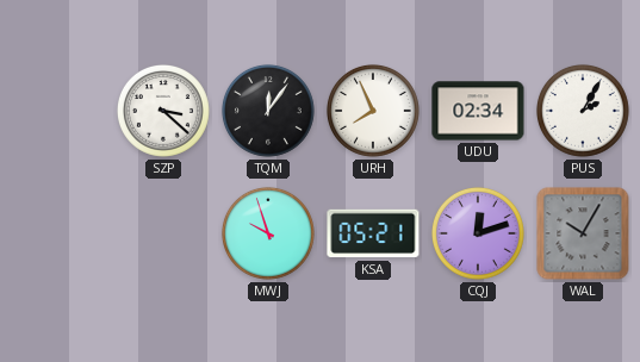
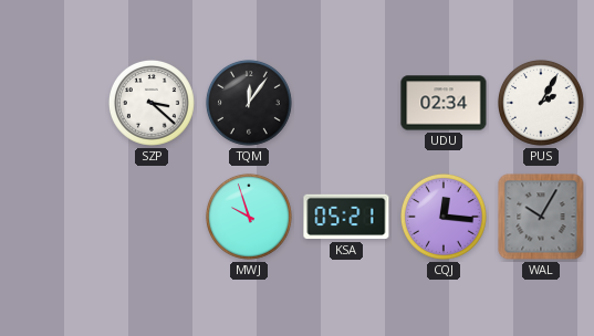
URH: 7:56 -> none (373, 111)
CQJ: 12:12 -> 12:16 (444, 217)
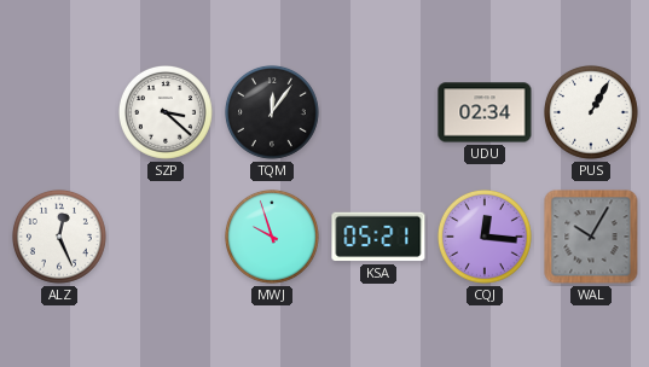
PUS: 2:05 -> 1:05 (591, 112)
ALZ: none -> 12:26 (59, 237)
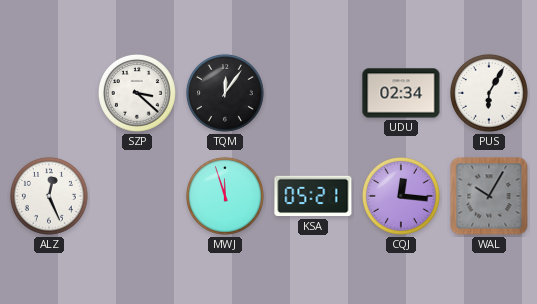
PUS: 1:05 -> 6:05 (489, 93)
MWJ: 9:57 -> 11:57 (225, 196)
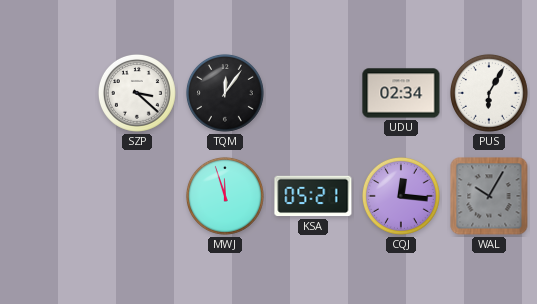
ALZ: 12:26 -> none (49, 196)
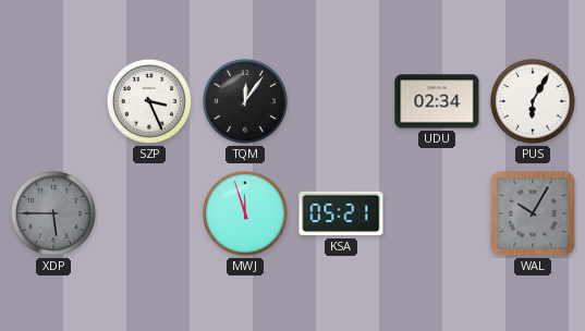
SZP: 3:22 -> 3:26 (149, 101)
XDP: none -> 5:45 (53, 213)
CQJ: 12:16 -> none (401, 196)
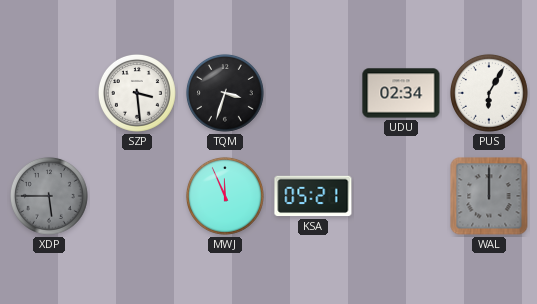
SZP: 3:26 -> 3:29 (137, 93)
TQM: 12:06 -> 3:33 (225, 93)
MWJ: 11:57 -> 11:56 (225, 196)
WAL: 10:05 -> 12:00 (489, 196)
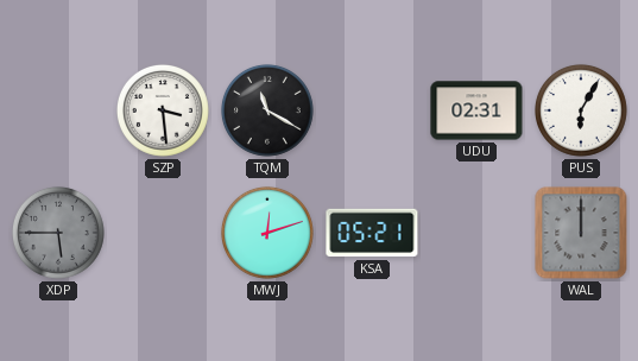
TQM: 3:33 -> 11:20 (267, 110)
UDU: 02:34 -> 02:31 (476, 110)
MWJ: 11:56 -> 12:12 (267, 233)
